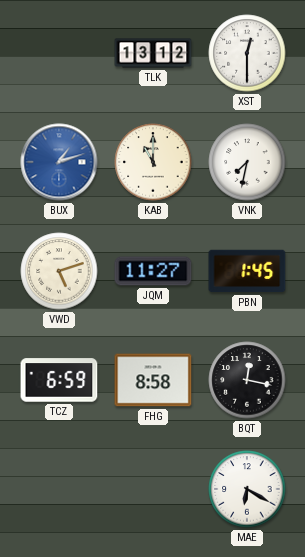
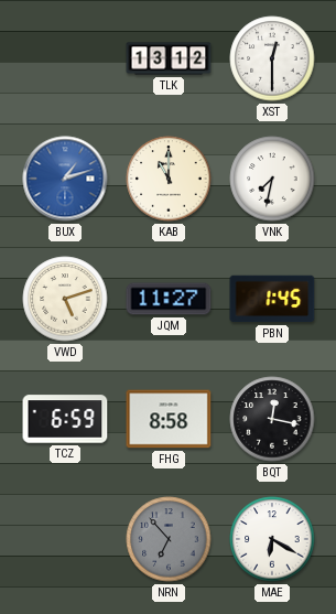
NRN: none -> 6:53 (169, 539)
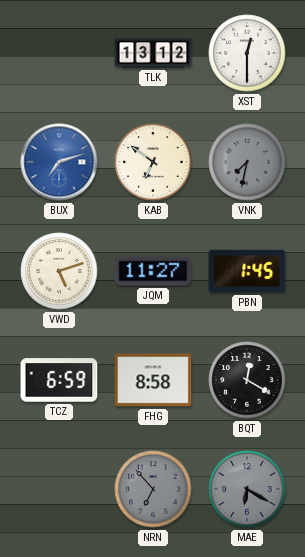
BUX: 1:12 -> 7:12 (59, 162)
KAB: 11:00 -> 6:51 (153, 162)
VNK dial: white -> grey (247, 162)
BQT: 12:17 -> 12:20 (247, 380)
MAE dial: white -> grey (247, 489)
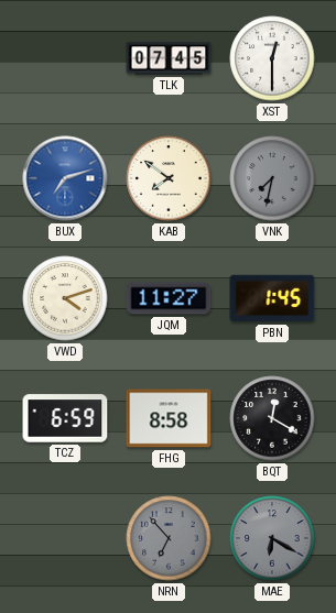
TLK: 13:12 -> 07:45 (169, 58)
KAB: 6:51 -> 7:51 (169, 178)
VWD: 5:12 -> 4:12 (65, 298)
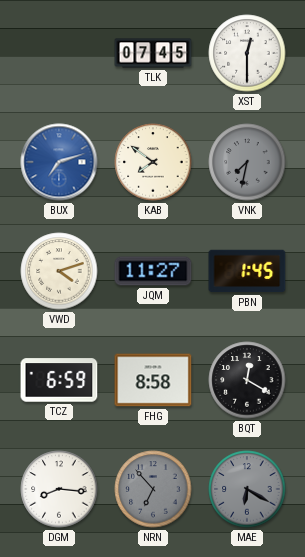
DGM: none -> 8:16 (59, 489)
